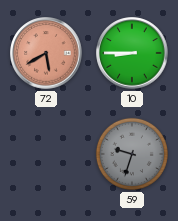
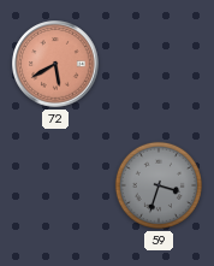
10: 8:45 -> none (132, 53)
59: 9:33 -> 3:33 (159, 185)
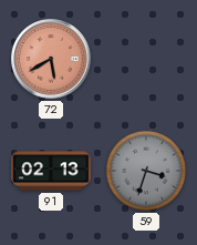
91: none -> 02:13 (51, 171)
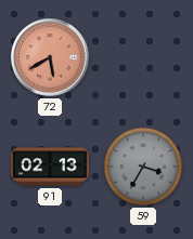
59: 3:33 -> 3:35 (143, 167)
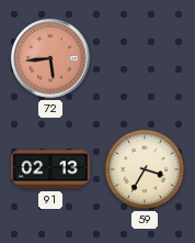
72: 5:40 -> 5:44 (50, 58)
59 dial: grey -> cream (145, 169)
